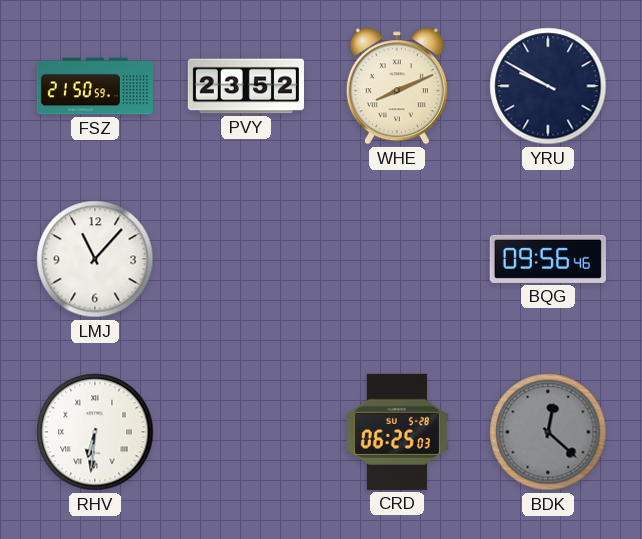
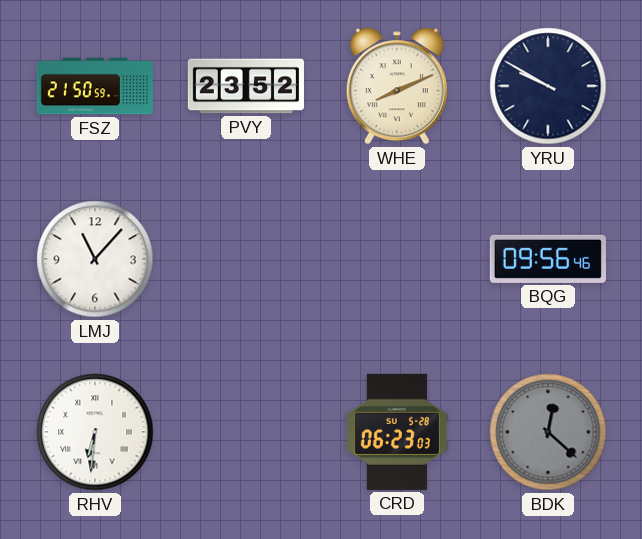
CRD: 06:25 -> 06:23 (397, 432)
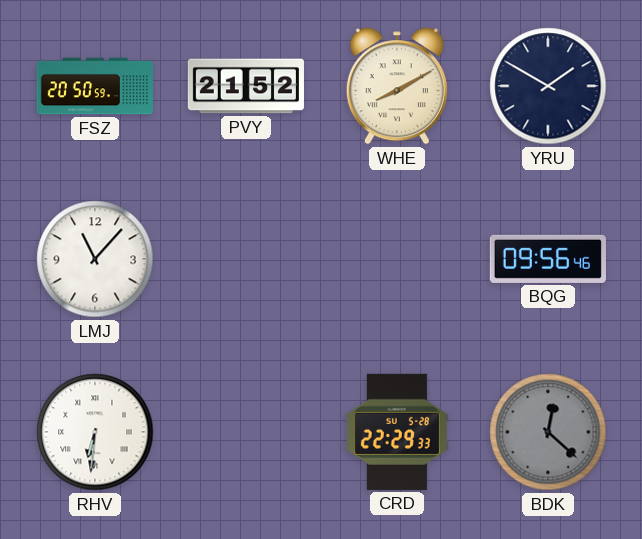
FSZ: 21:50 -> 20:50 (95, 86)
PVY: 23:52 -> 21:52 (246, 86)
WHE: 8:11 -> 8:10 (397, 86)
YRU: 9:50 -> 1:50 (548, 86)
CRD: 06:23 -> 22:29 (397, 432)
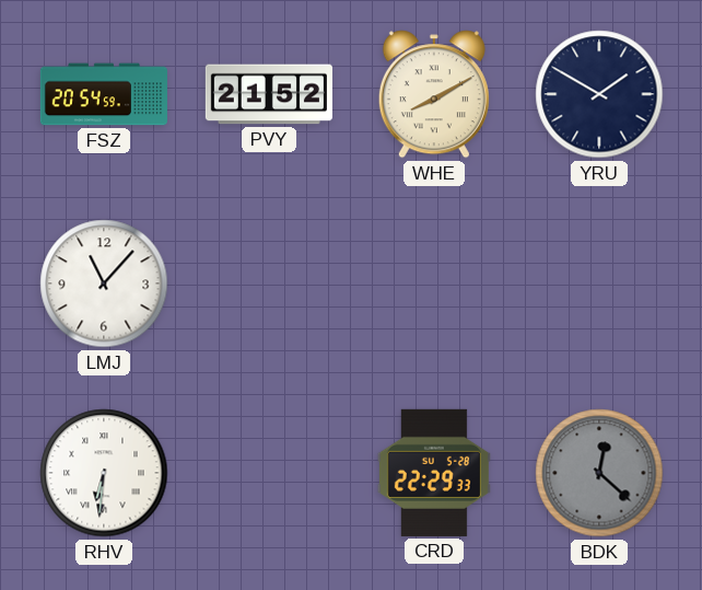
FSZ: 20:50 -> 20:54 (104, 94)
BQG: 09:56 -> none (548, 259)
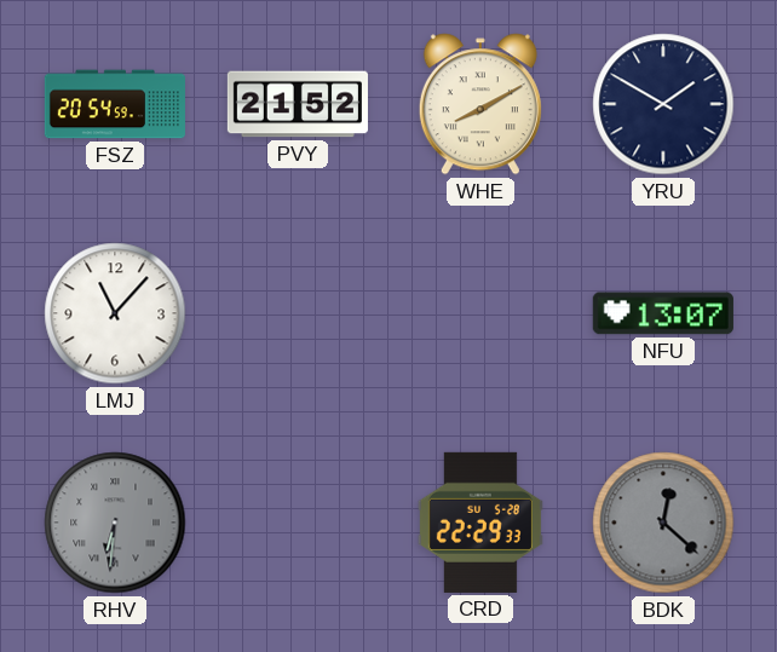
NFU: none -> 13:07 (663, 313)
RHV dial: white -> grey (115, 523)
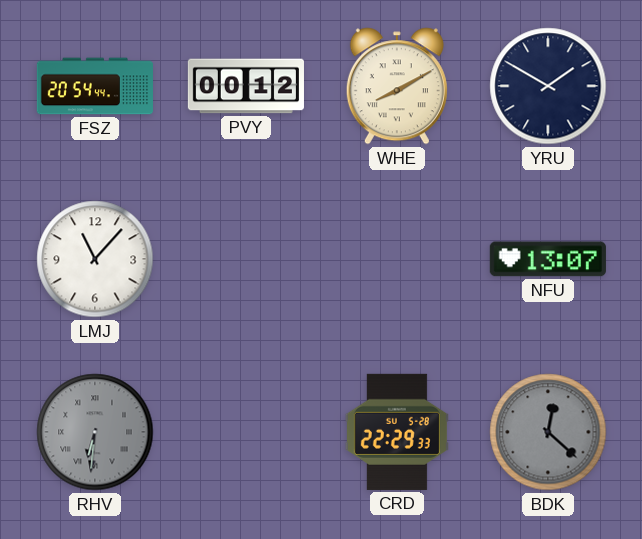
FSZ: 20:54:59 -> 20:54:44 (95, 86)
PVY: 21:52 -> 00:12 (246, 86)
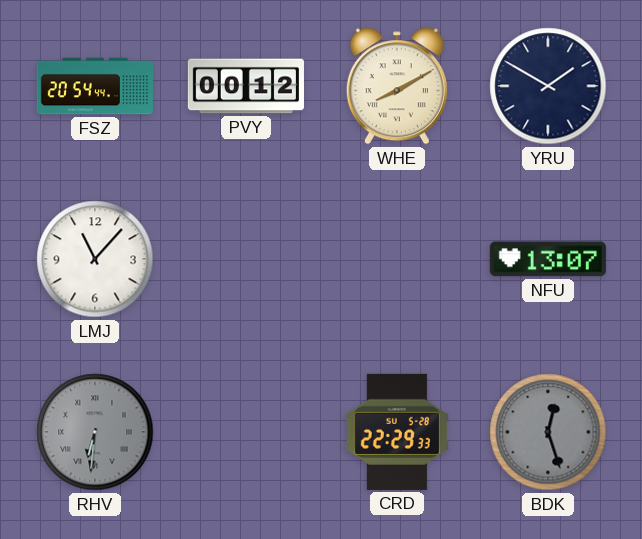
BDK: 12:22 -> 12:27 (548, 432)
